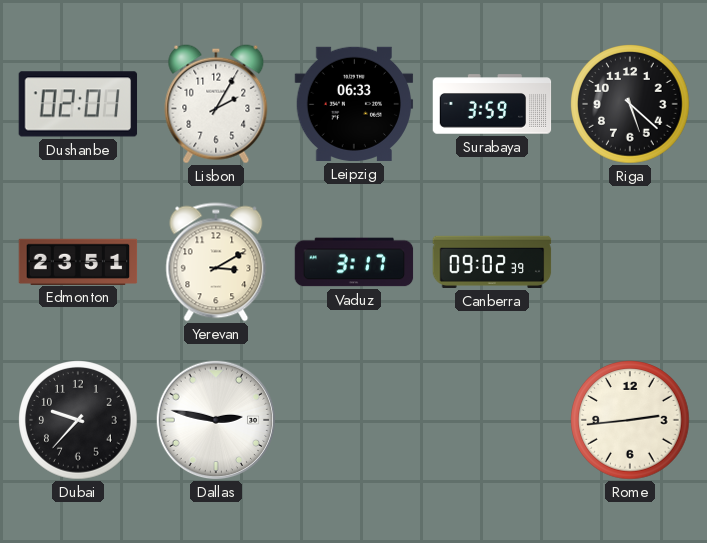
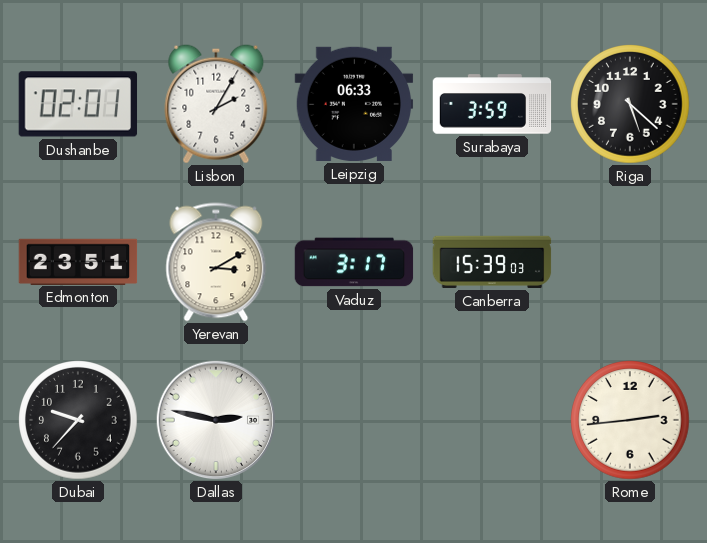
Canberra: 09:02 -> 15:39 (492, 262)
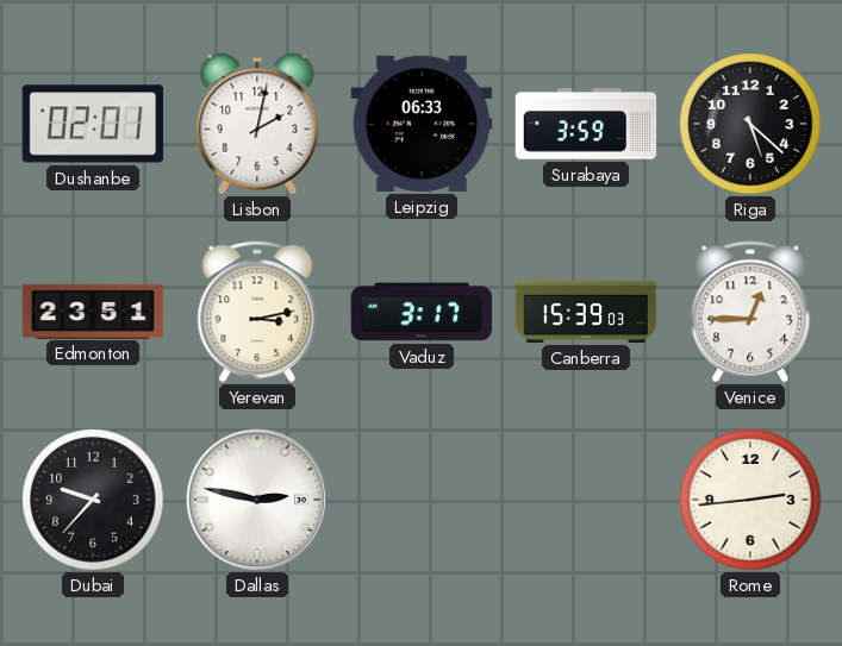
Lisbon: 2:05 -> 2:02 (257, 124)
Yerevan: 3:10 -> 3:13 (257, 312)
Venice: none -> 12:45 (750, 312)
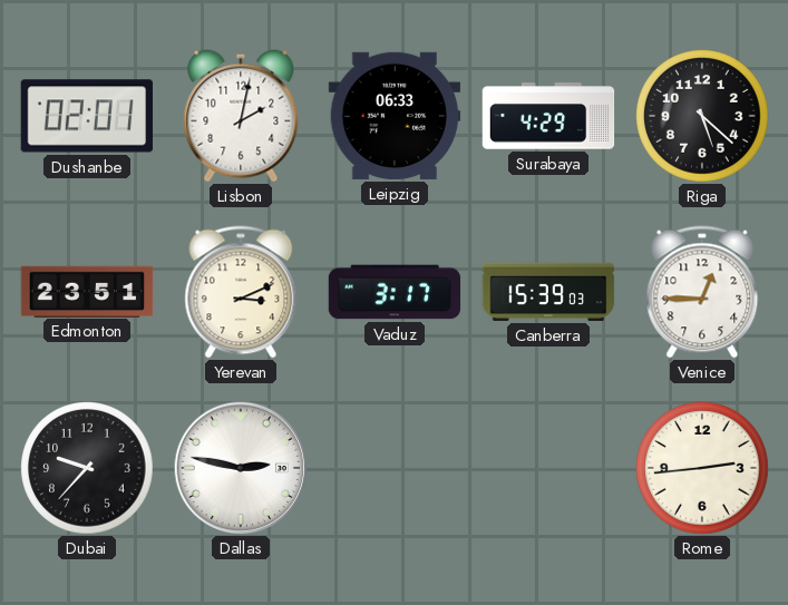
Surabaya: 3:59 -> 4:29 (548, 116)
Yerevan: 3:13 -> 3:11 (241, 292)
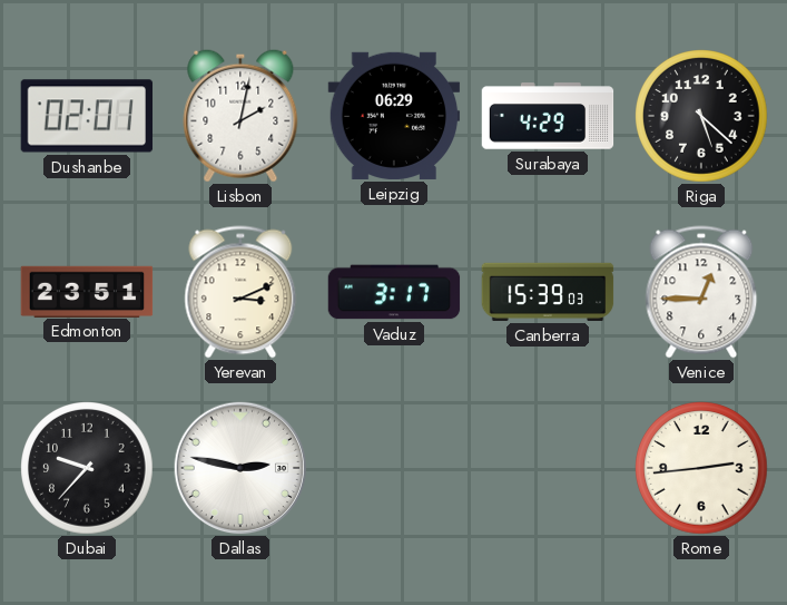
Leipzig: 06:33 -> 06:29 (394, 116)
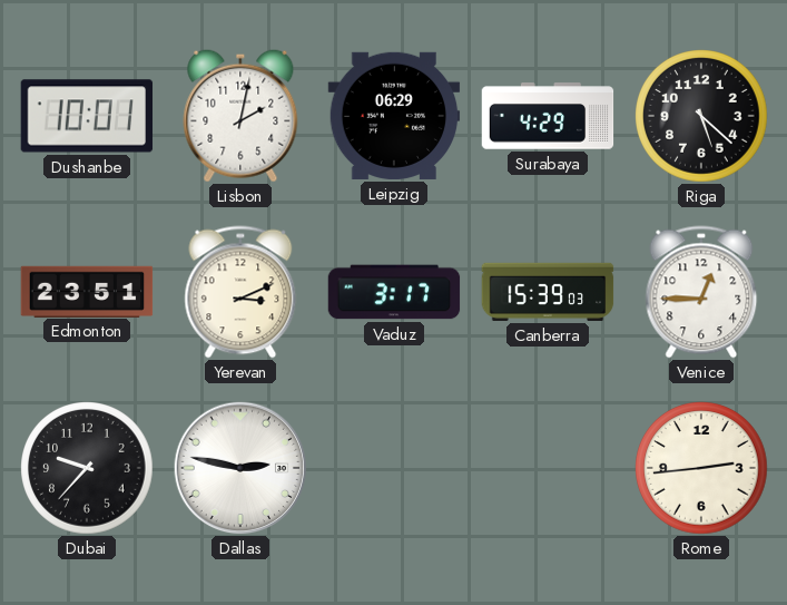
Dushanbe: 02:01 -> 10:01 (87, 116)
